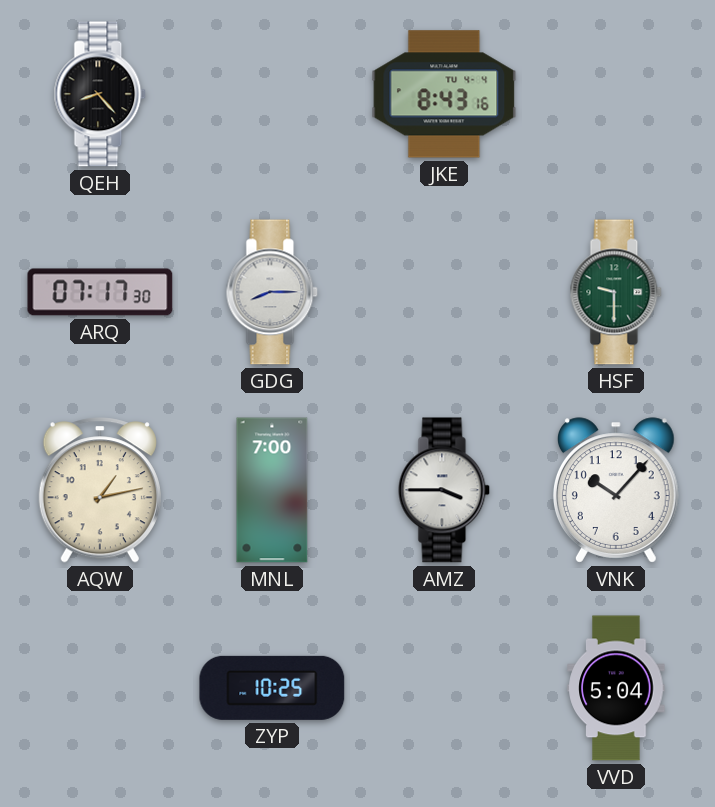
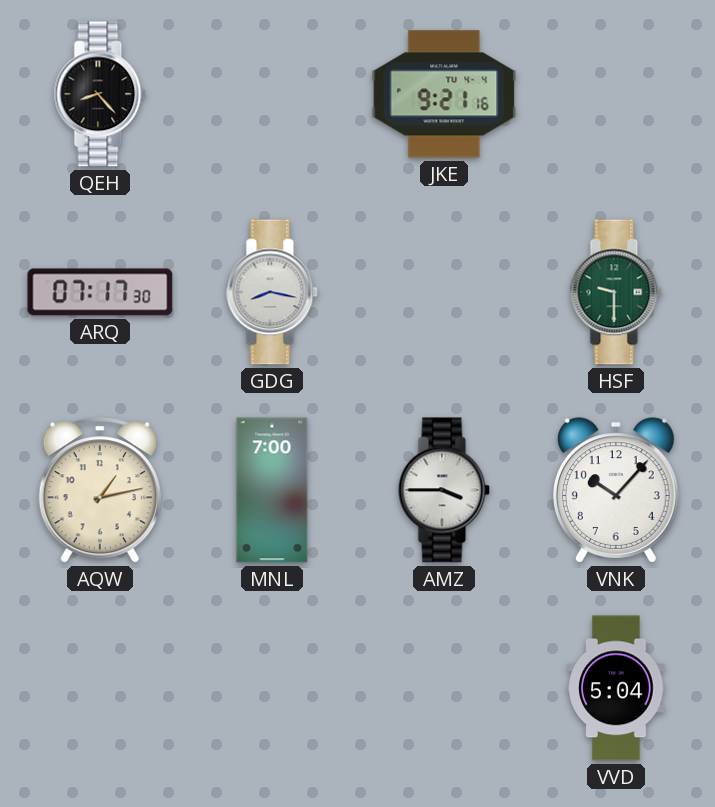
JKE: 8:43 -> 9:21 (444, 94)
GDG: 8:15 -> 8:17 (272, 292)
ZYP: 10:25 -> none (272, 688)
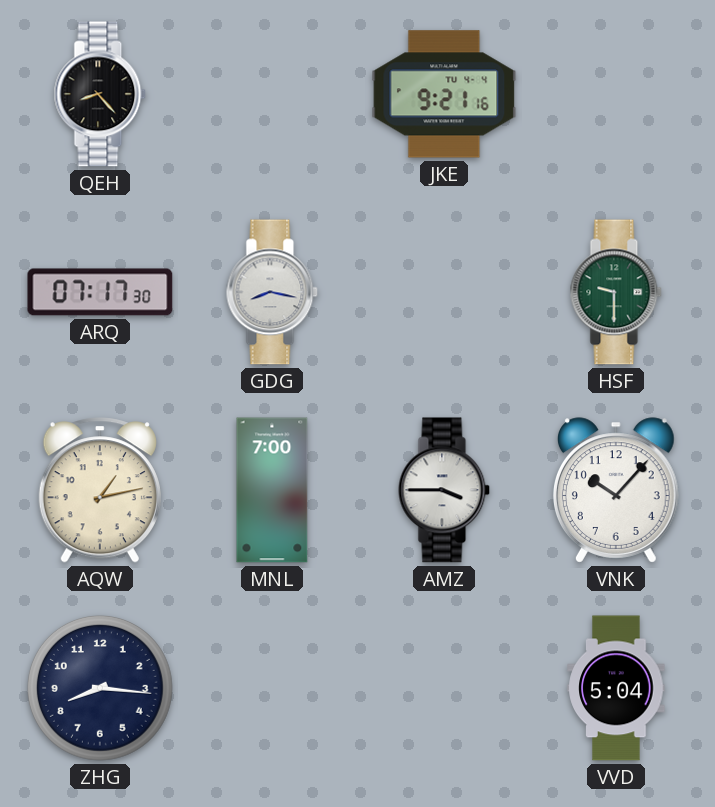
ZHG: none -> 8:16 (100, 688)
